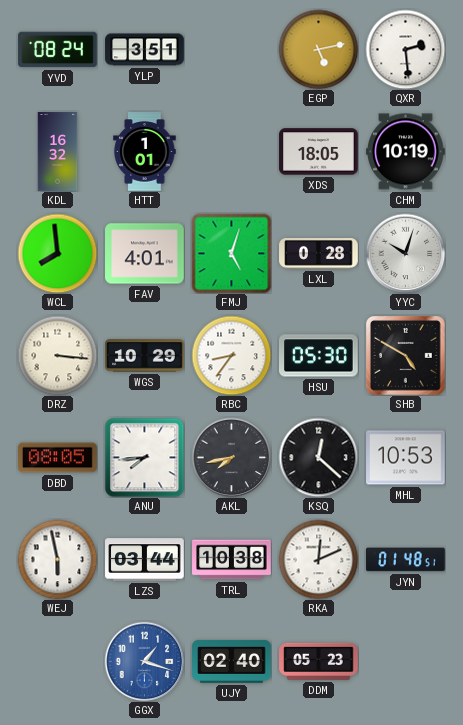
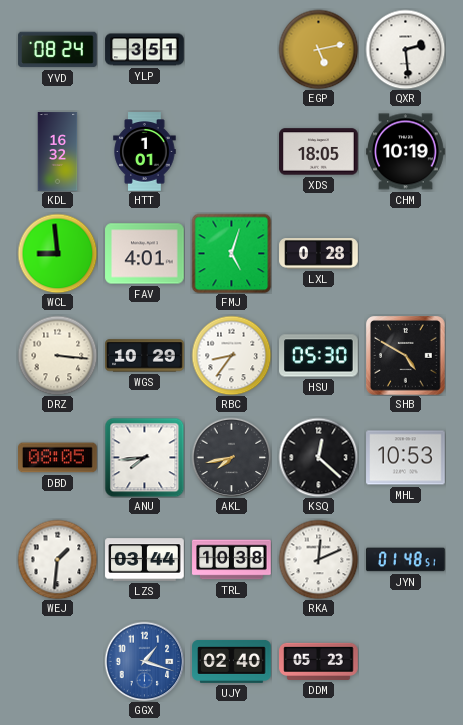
WCL: 7:59 -> 8:59 (57, 253)
YYC: 10:03 -> none (405, 253)
WEJ: 5:58 -> 1:31 (57, 559)
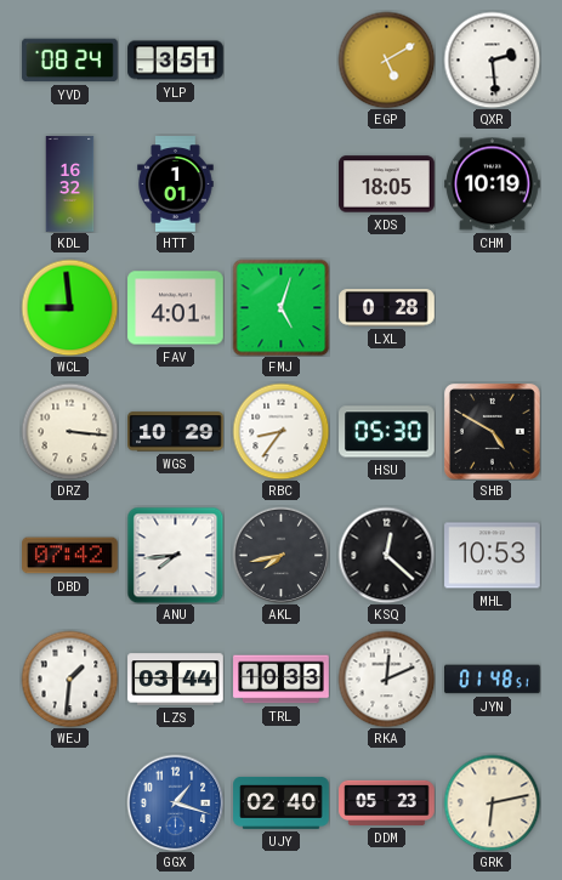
EGP: 5:13 -> 5:10 (386, 59)
DBD: 08:05 -> 07:42 (70, 556)
TRL: 10:38 -> 10:33 (282, 680)
GRK: none -> 6:13 (492, 802)
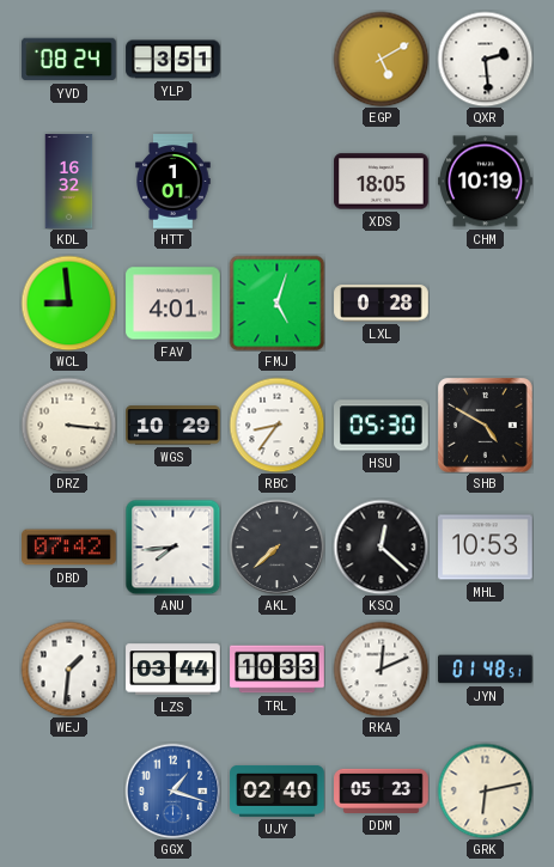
AKL: 7:43 -> 7:38 (276, 547)
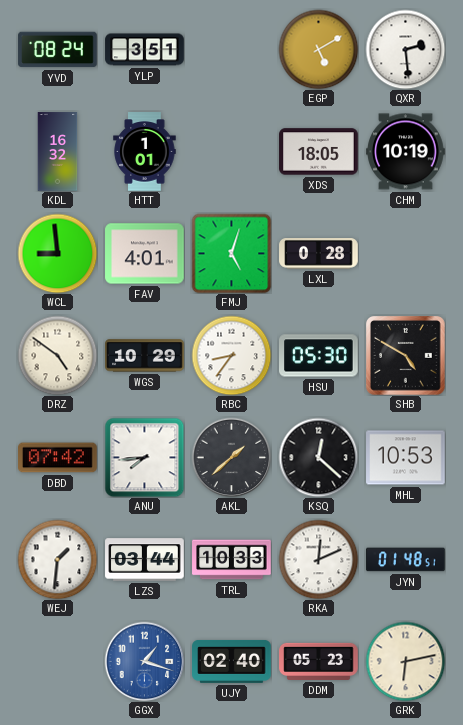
DRZ: 3:16 -> 4:51 (57, 355)
AKL: 7:38 -> 1:38 (231, 457)
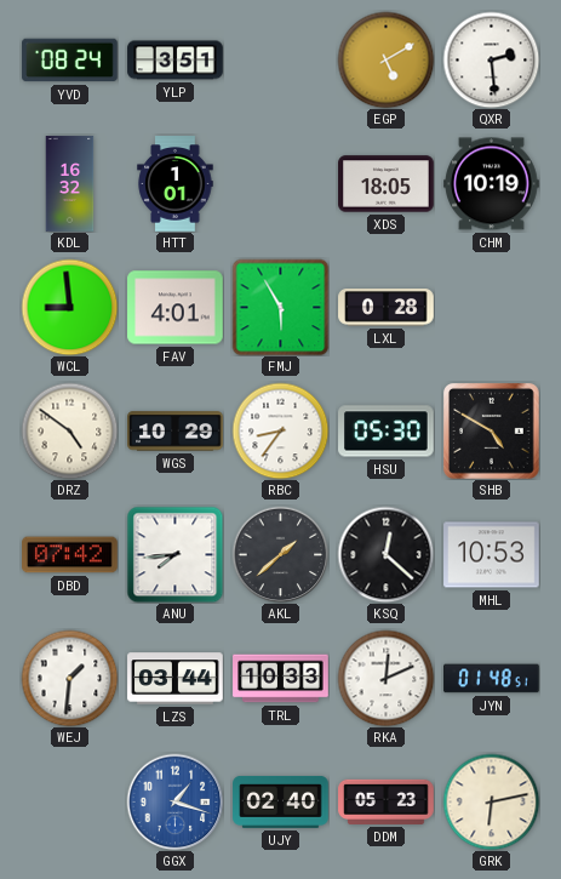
FMJ: 5:03 -> 5:55 (280, 307)
